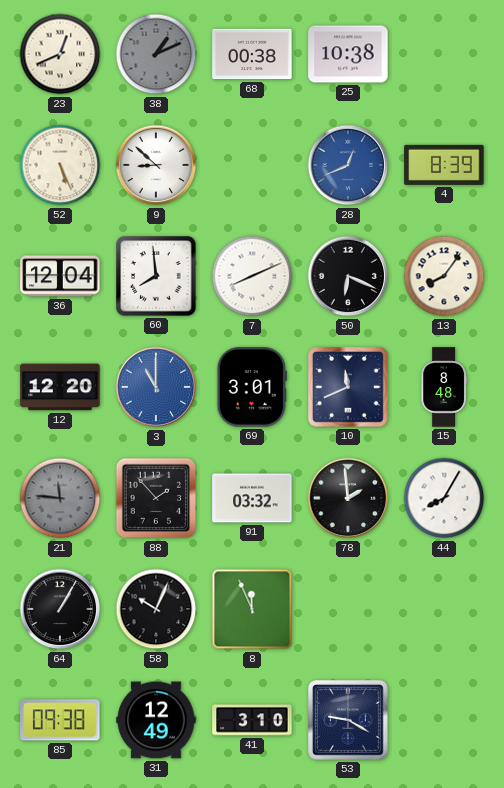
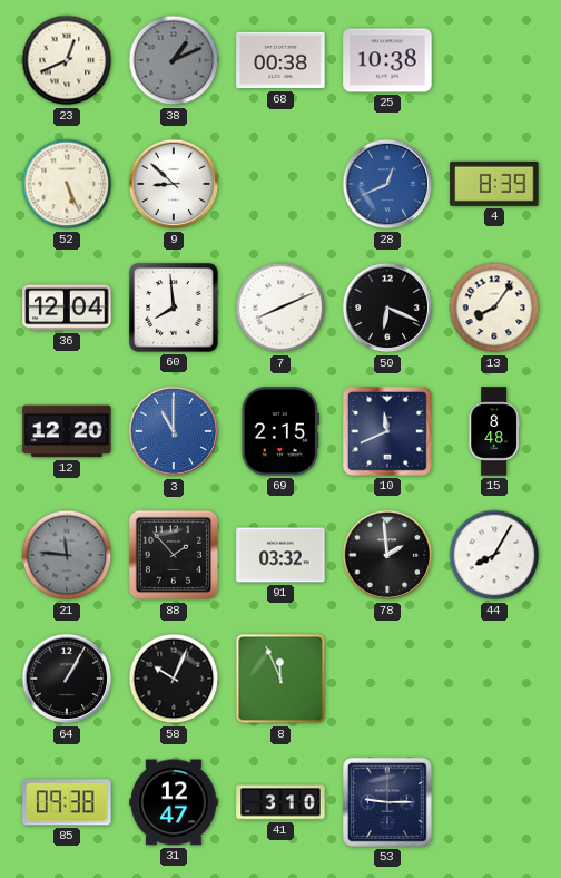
69: 3:01 -> 2:15 (280, 431)
31: 12:49 -> 12:47 (174, 802)
53: 9:20 -> 9:15 (387, 802)
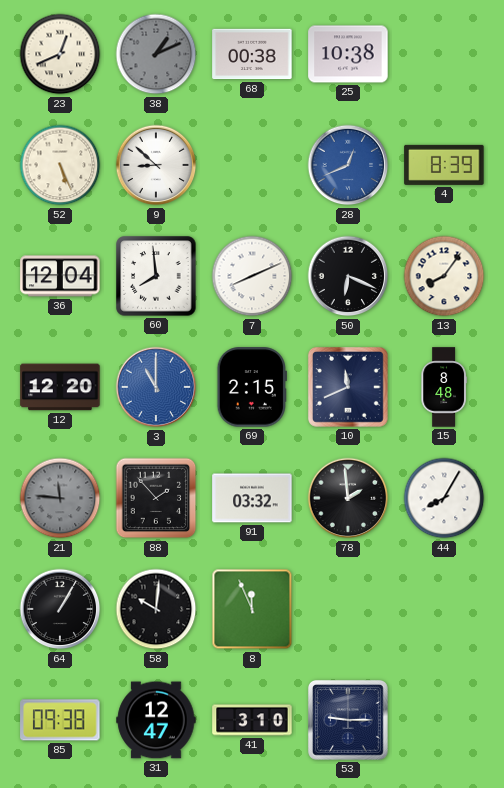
58: 10:04 -> 10:01 (156, 609)
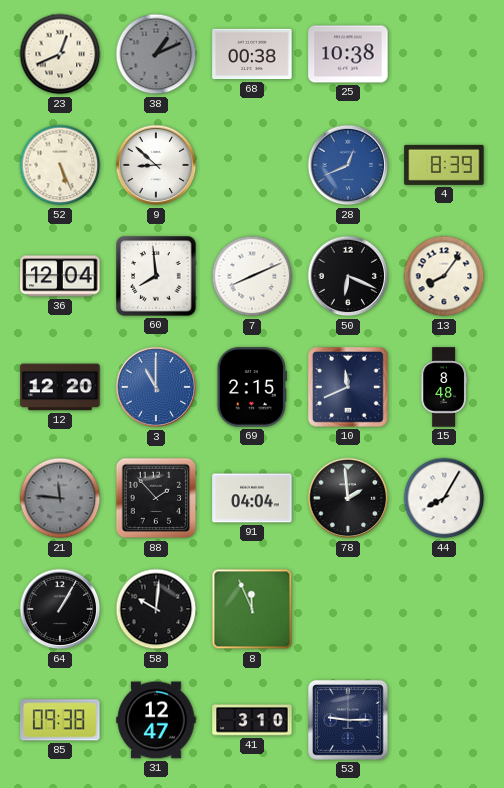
91: 03:32 -> 04:04 (252, 498)
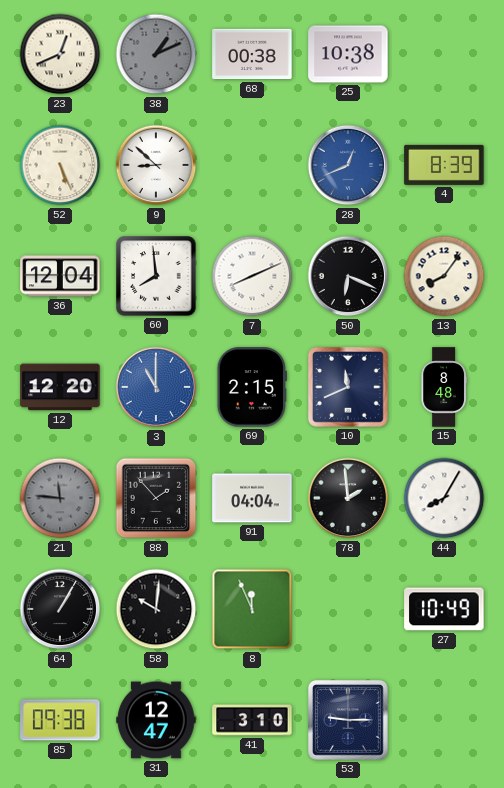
27: none -> 10:49 (444, 609)
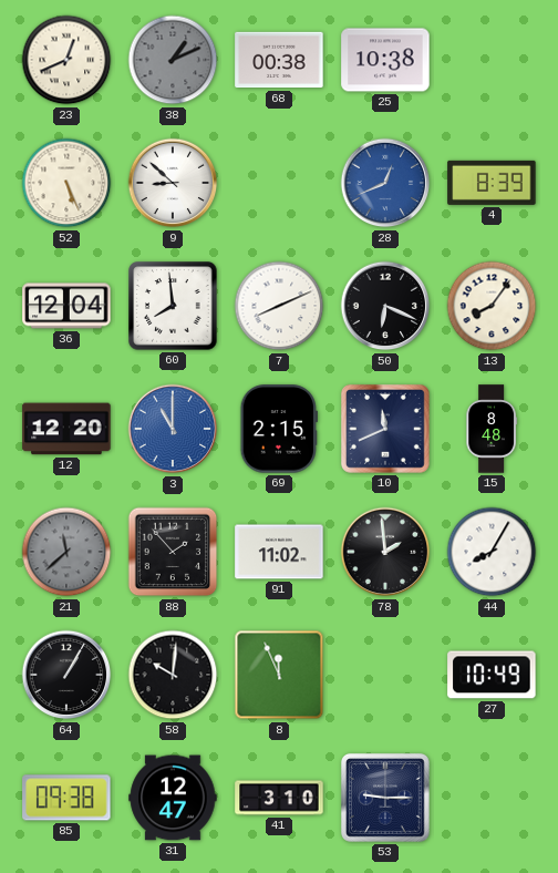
21: 11:46 -> 11:38 (66, 552)
91: 04:04 -> 11:02 (279, 552)
